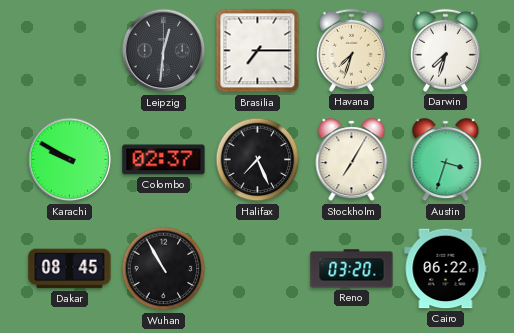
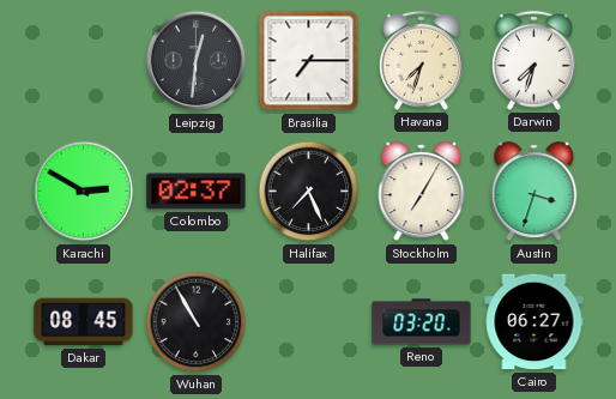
Karachi: 9:50 -> 2:50 (84, 192)
Cairo: 06:22 -> 06:27 (535, 322)
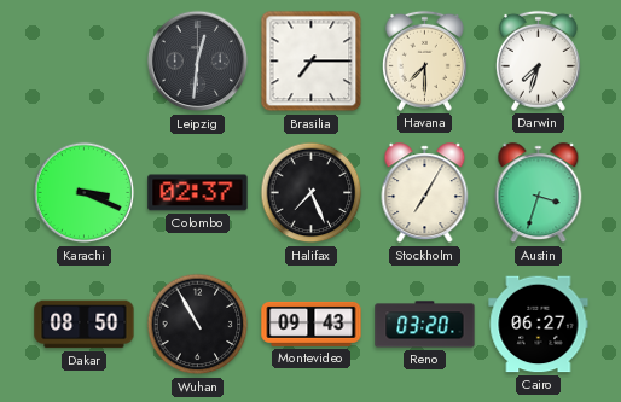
Havana: 7:33 -> 7:30 (424, 60)
Karachi: 2:50 -> 3:19 (85, 193)
Dakar: 08:45 -> 08:50 (85, 325)
Montevideo: none -> 09:43 (312, 324)
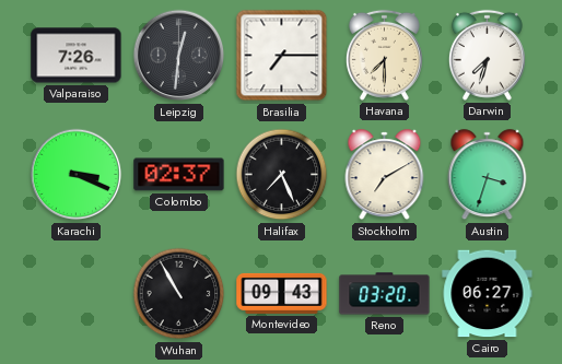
Valparaiso: none -> 7:26 (77, 56)
Stockholm: 7:05 -> 7:10 (385, 175)
Dakar: 08:50 -> none (85, 325)
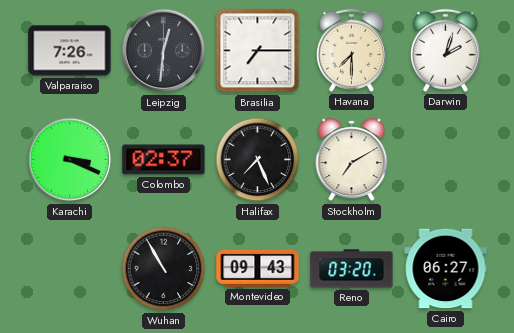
Darwin: 7:33 -> 2:03 (445, 50)
Austin: 3:33 -> none (488, 175)
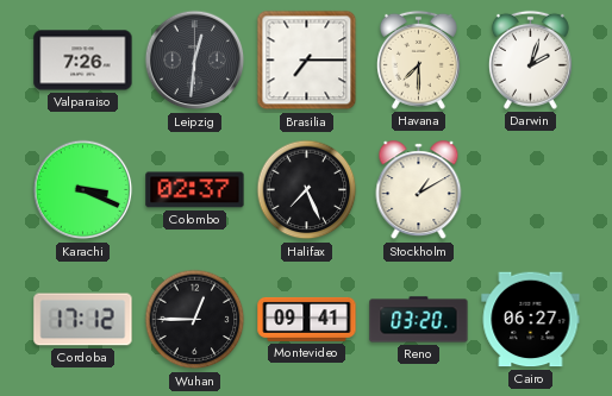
Stockholm: 7:10 -> 1:10 (419, 190)
Cordoba: none -> 17:12 (83, 320)
Wuhan: 10:55 -> 12:45 (195, 320)
Montevideo: 09:43 -> 09:41 (307, 319)
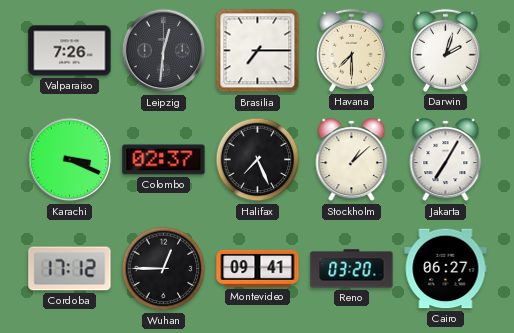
Stockholm: 1:10 -> 1:08 (352, 160)
Jakarta: none -> 7:05 (446, 160)
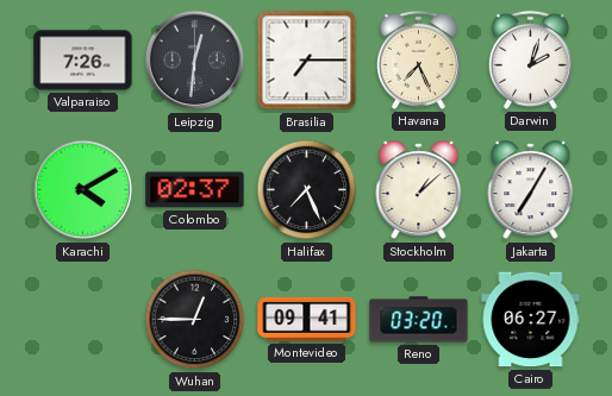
Havana: 7:30 -> 7:26 (418, 59)
Karachi: 3:19 -> 4:10 (83, 190)
Cordoba: 17:12 -> none (70, 269)
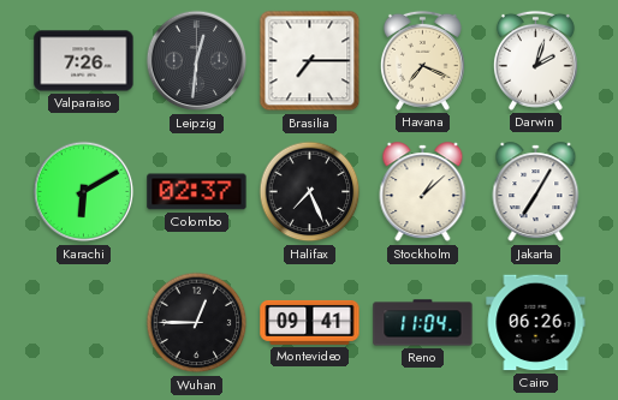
Havana: 7:26 -> 7:19 (422, 60)
Karachi: 4:10 -> 6:10 (84, 192)
Reno: 03:20 -> 11:04 (423, 323)
Cairo: 06:27 -> 06:26 (536, 323)
